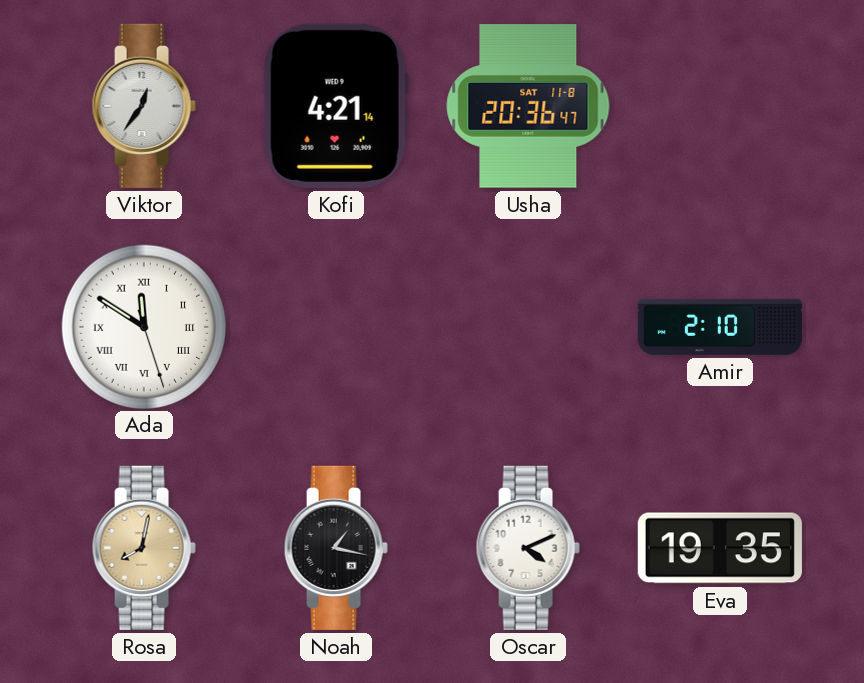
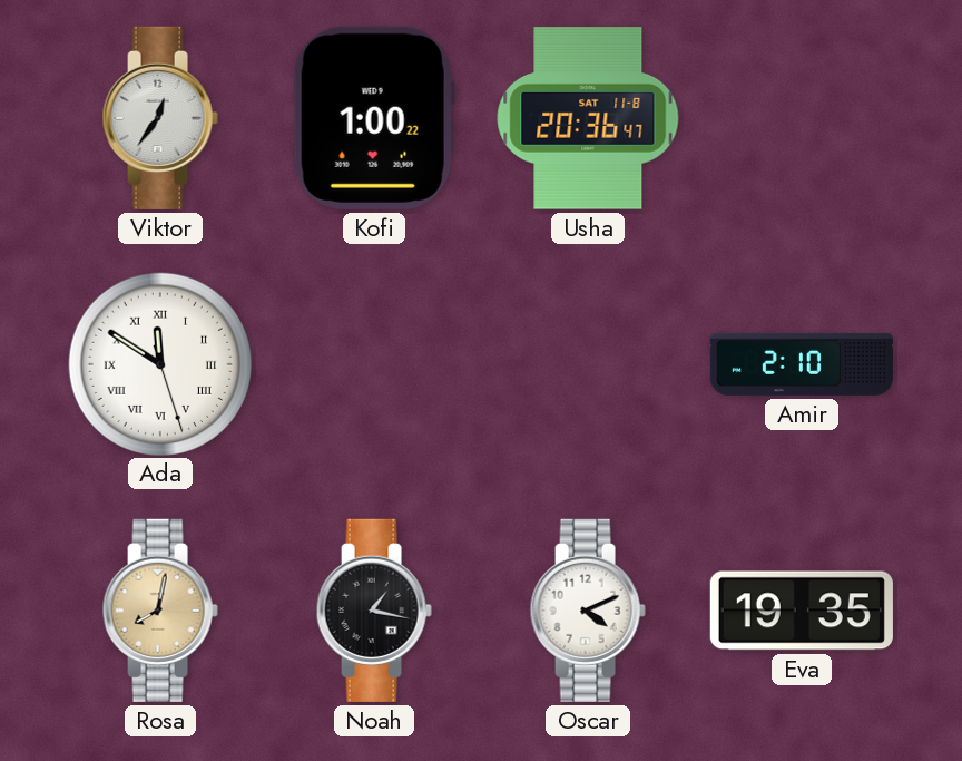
Kofi: 4:21 -> 1:00 (374, 118)
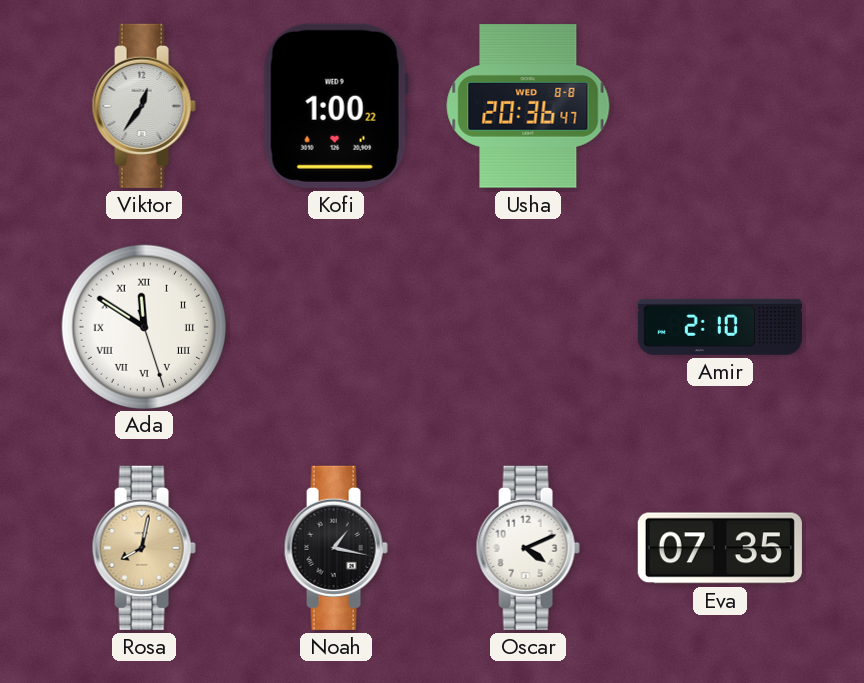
Usha date: SAT 11-8 -> WED 8-8 (528, 106)
Eva: 19:35 -> 07:35 (720, 548)
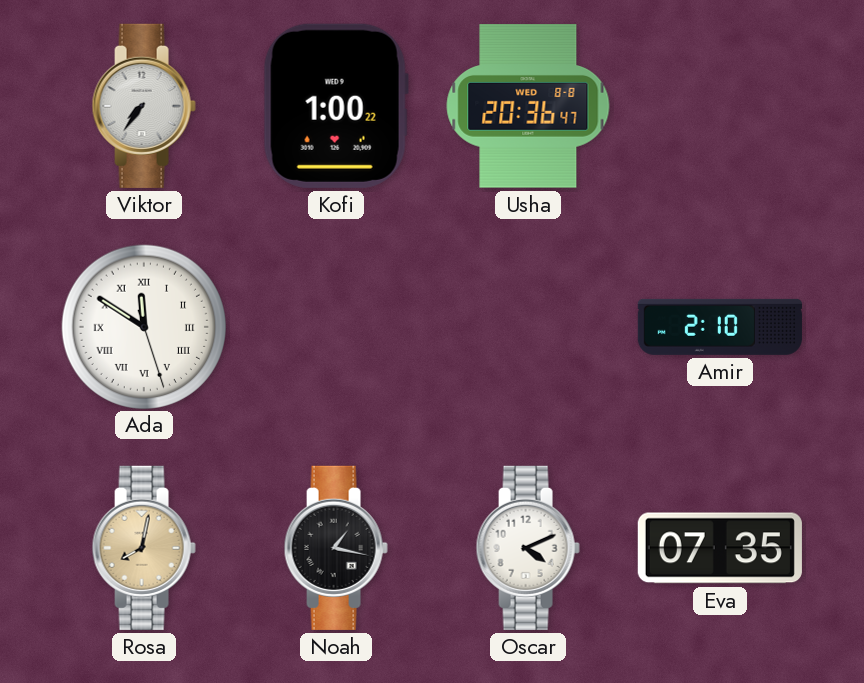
Viktor: 12:36 -> 7:36 (144, 106)
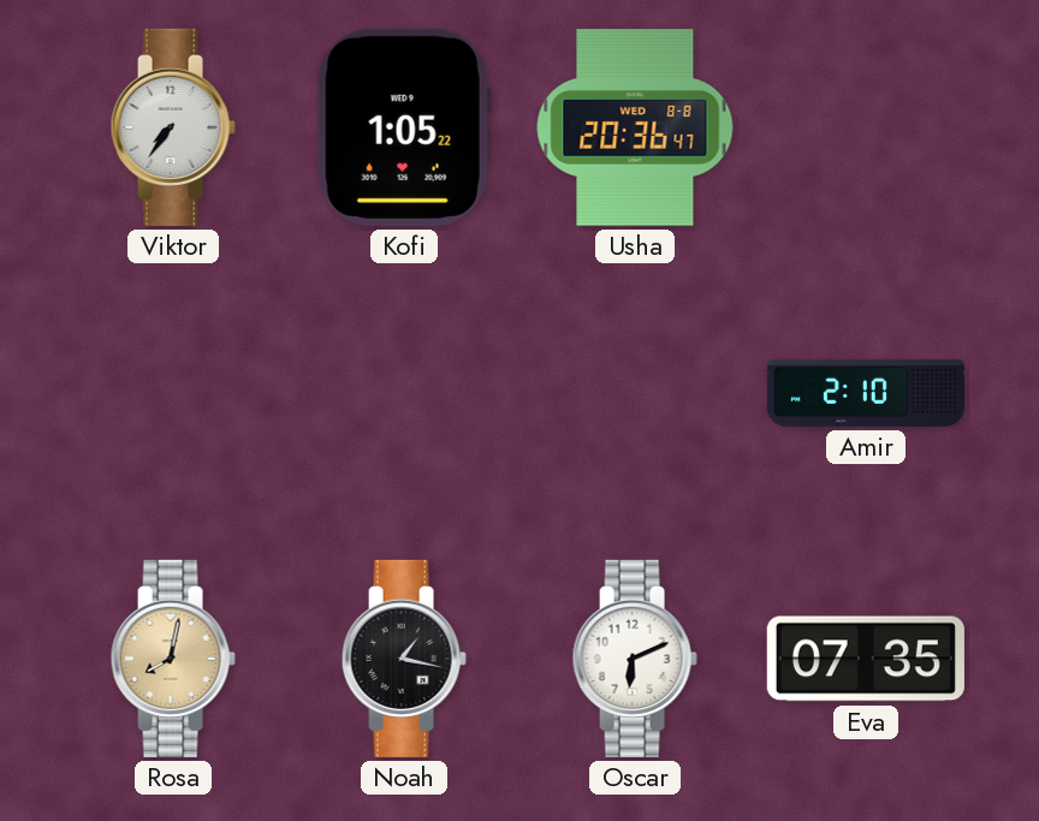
Kofi: 1:00 -> 1:05 (404, 127)
Ada: 11:50 -> none (143, 326)
Oscar: 4:11 -> 6:11 (635, 659)
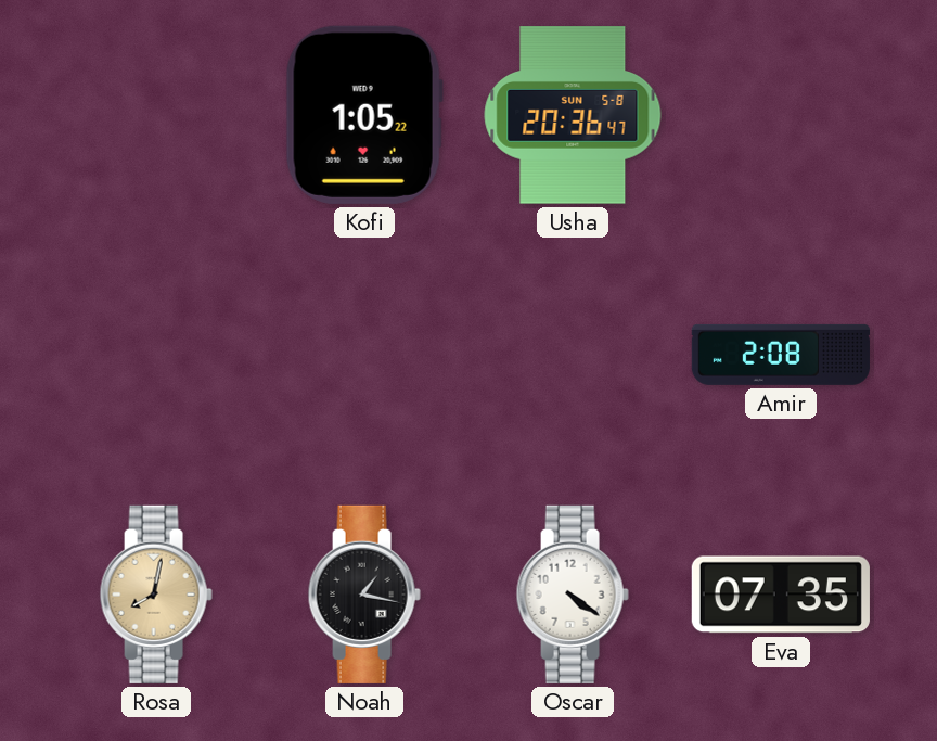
Viktor: 7:36 -> none (173, 127)
Usha date: WED 8-8 -> SUN 5-8 (573, 115)
Amir: 2:10 -> 2:08 (781, 355)
Oscar: 6:11 -> 4:21 (573, 595)
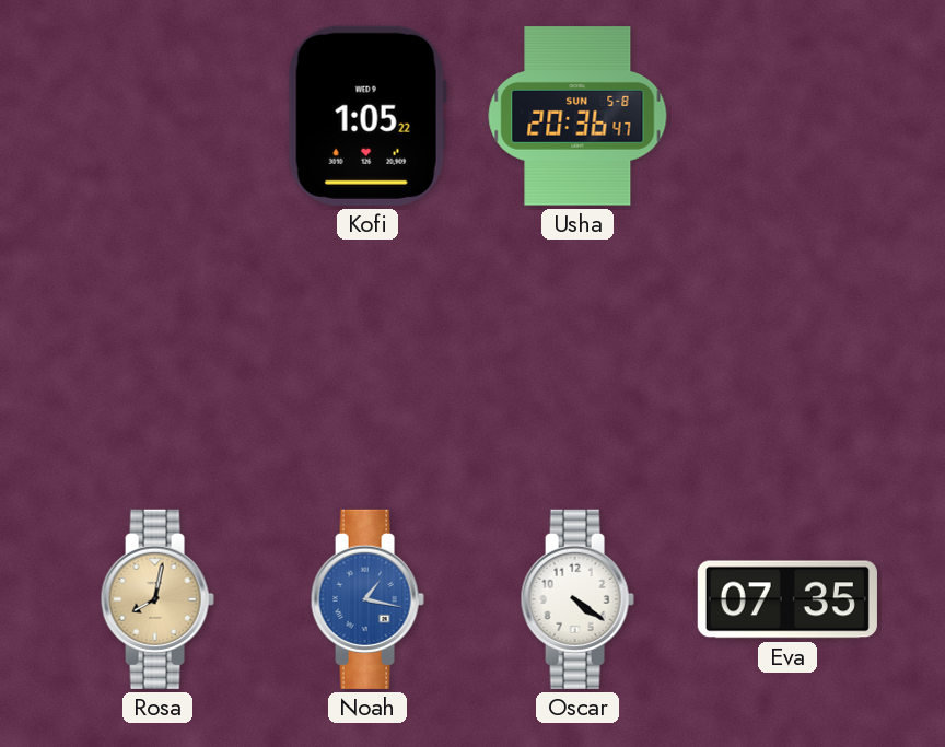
Amir: 2:08 -> none (781, 355)
Noah dial: black -> blue (367, 599)
